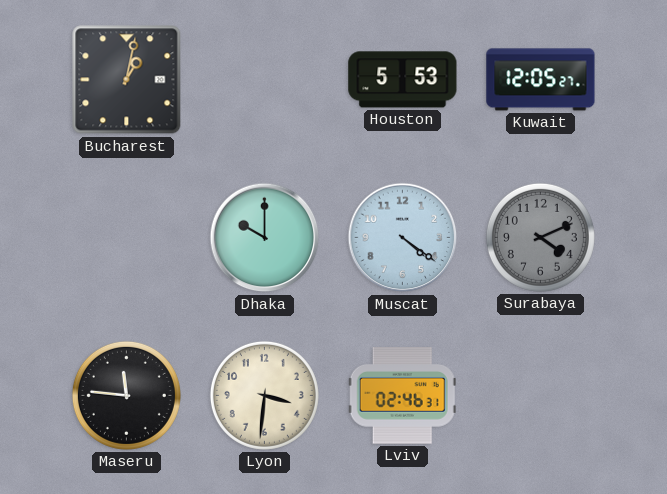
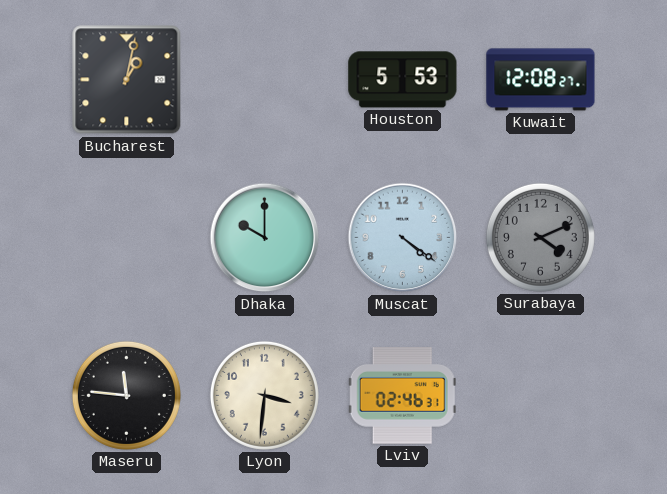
Kuwait: 12:05 -> 12:08 (541, 80)
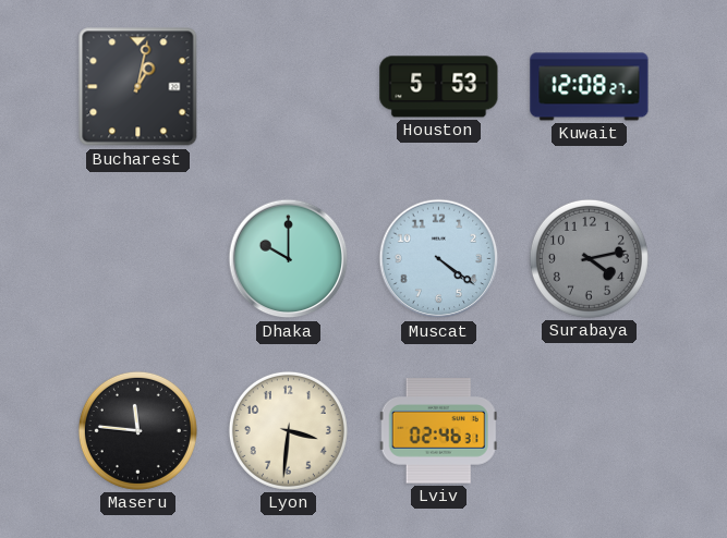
Surabaya: 4:11 -> 4:13 (589, 258)
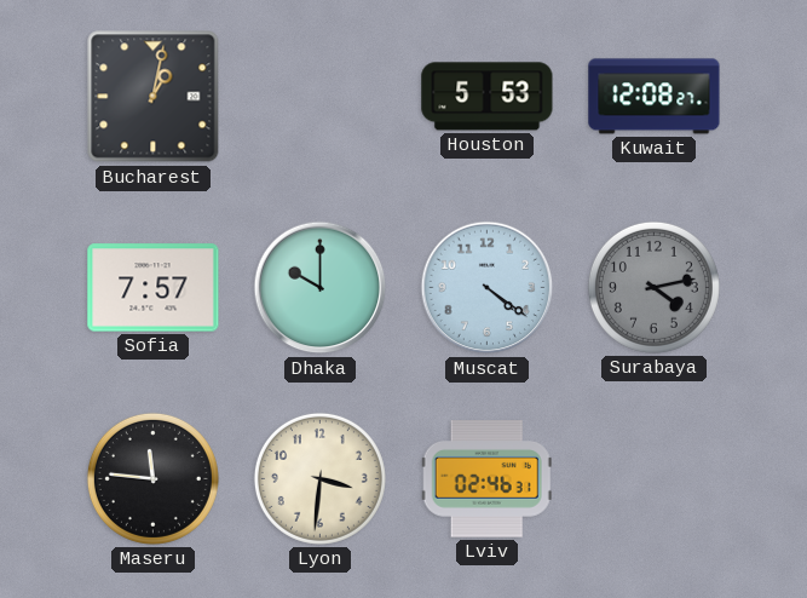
Sofia: none -> 7:57 (154, 288)
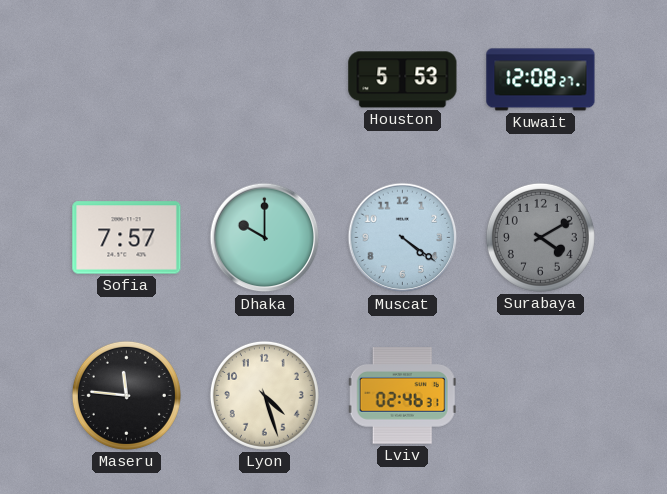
Bucharest: 1:02 -> none (154, 97)
Surabaya: 4:13 -> 4:10 (540, 237)
Lyon: 3:31 -> 4:27 (264, 395)
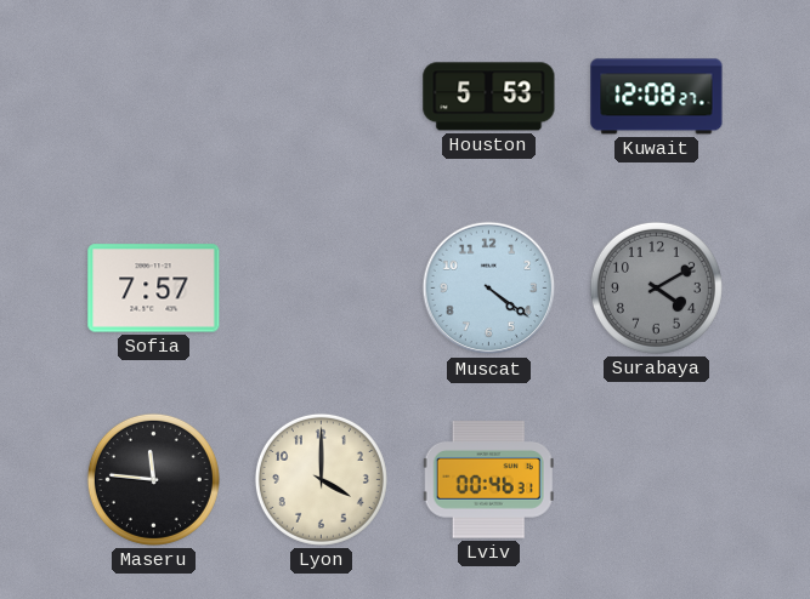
Dhaka: 10:00 -> none (265, 238)
Lyon: 4:27 -> 4:00 (321, 479)
Lviv: 02:46 -> 00:46 (488, 480)
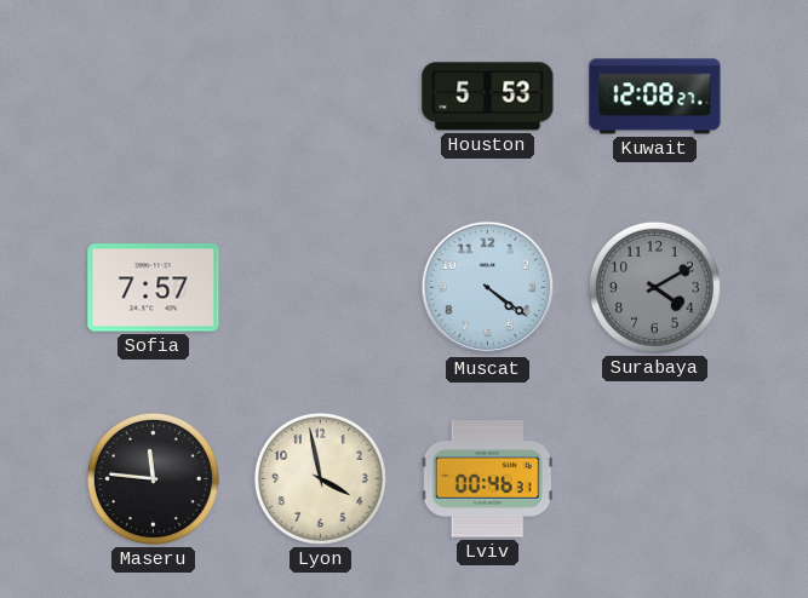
Lyon: 4:00 -> 3:58 (320, 478)
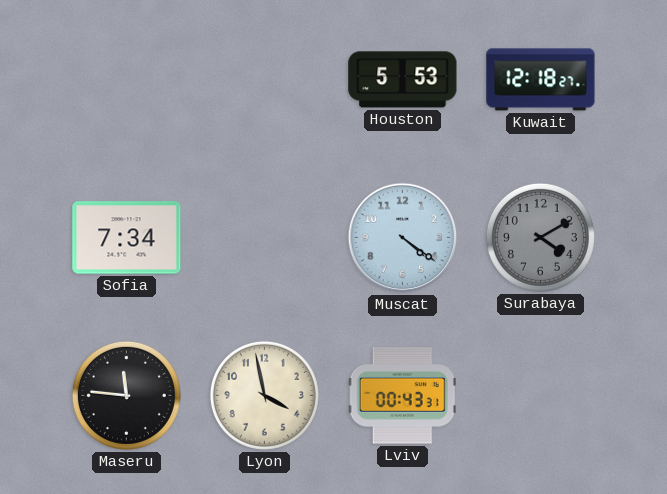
Kuwait: 12:08 -> 12:18 (541, 80)
Sofia: 7:57 -> 7:34 (127, 238)
Lviv: 00:46 -> 00:43 (402, 396)
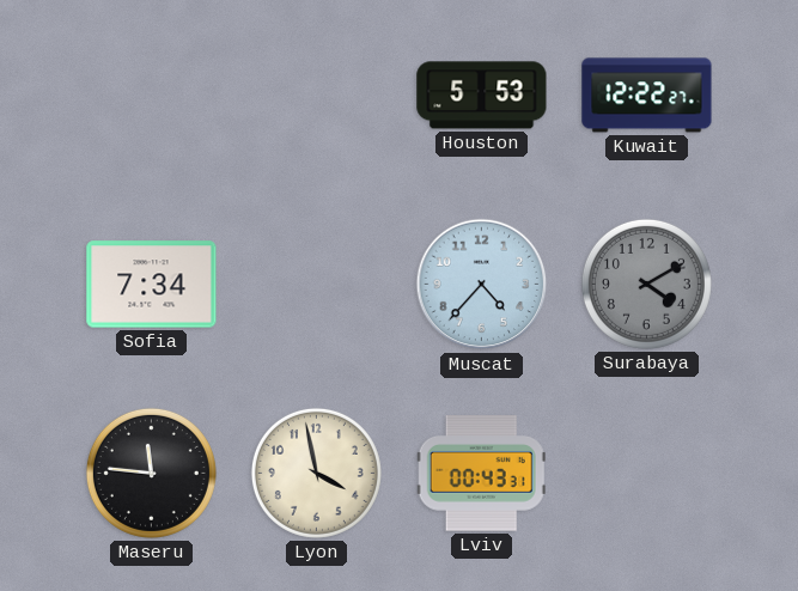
Kuwait: 12:18 -> 12:22 (647, 96)
Muscat: 4:21 -> 4:37 (482, 285)
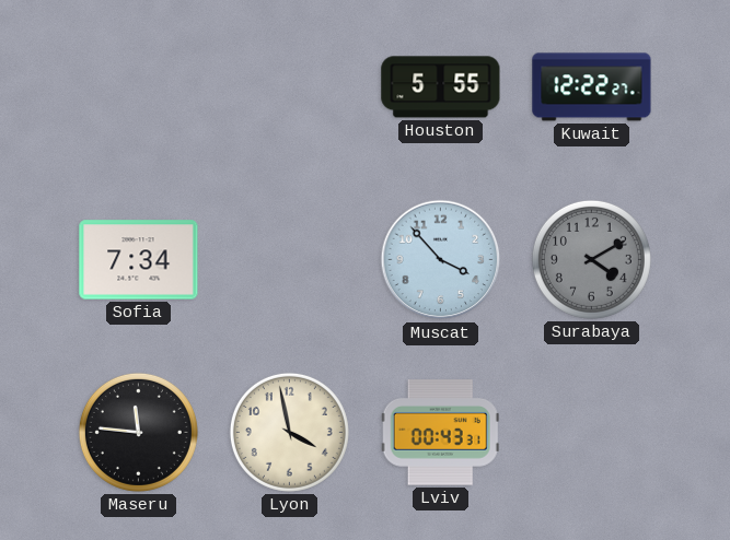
Houston: 5:53 -> 5:55 (441, 87)
Muscat: 4:37 -> 3:53 (441, 260)
